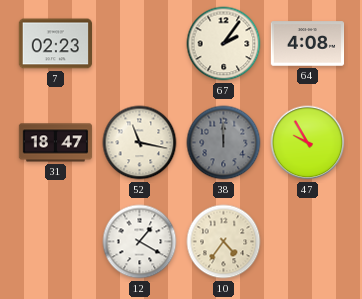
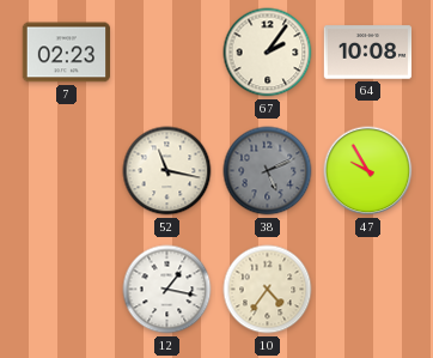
64: 4:08 -> 10:08 (368, 53)
31: 18:47 -> none (56, 143)
38: 12:00 -> 5:11 (268, 171)
12: 1:20 -> 1:17 (167, 290)
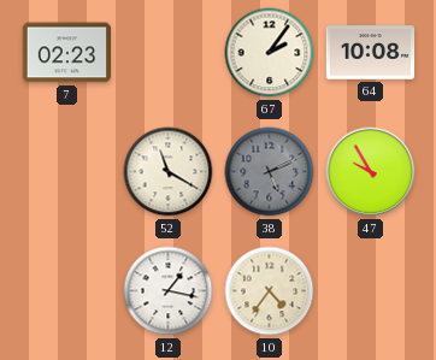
52: 11:17 -> 11:20 (169, 172)
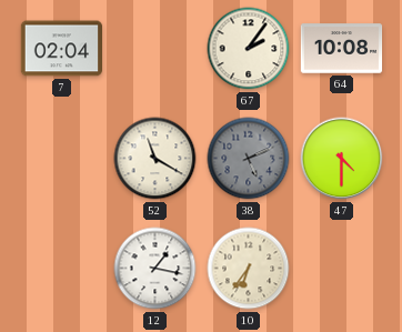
7: 02:23 -> 02:04 (61, 49)
47: 9:55 -> 4:30 (342, 159)
10: 4:36 -> 6:36 (249, 269)
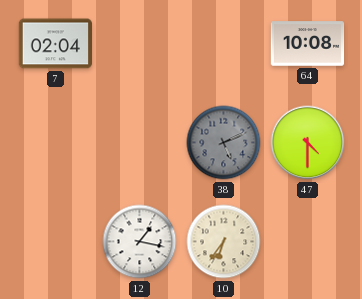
67: 2:06 -> none (249, 49)
52: 11:20 -> none (155, 159)
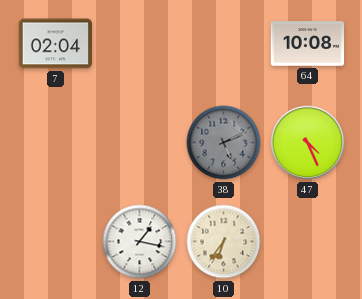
47: 4:30 -> 4:26 (308, 143)
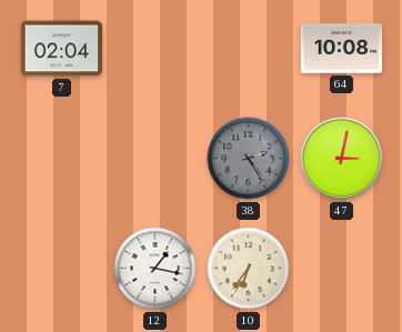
38: 5:11 -> 2:24 (249, 159)
47: 4:26 -> 3:02 (342, 159)
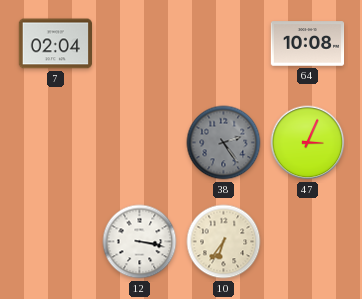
47: 3:02 -> 3:04 (308, 143)
12: 1:17 -> 3:17 (140, 242)
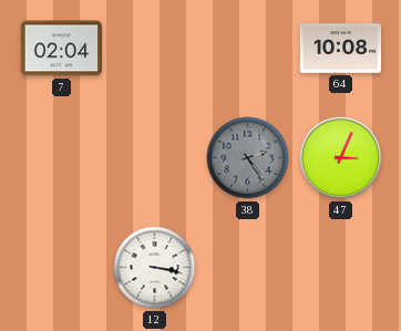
10: 6:36 -> none (224, 242)
